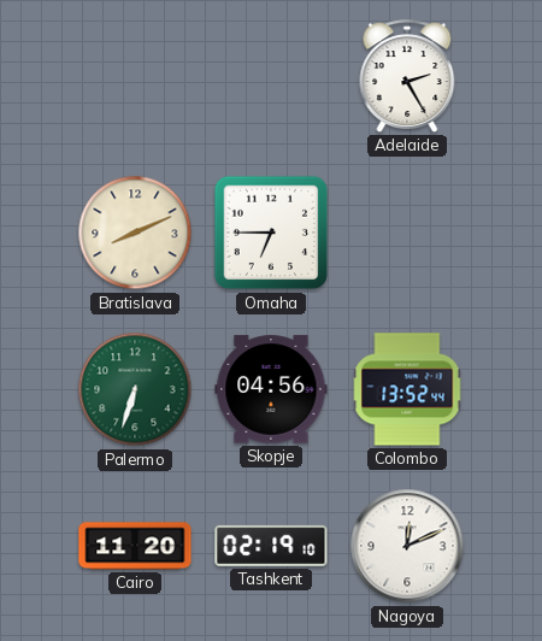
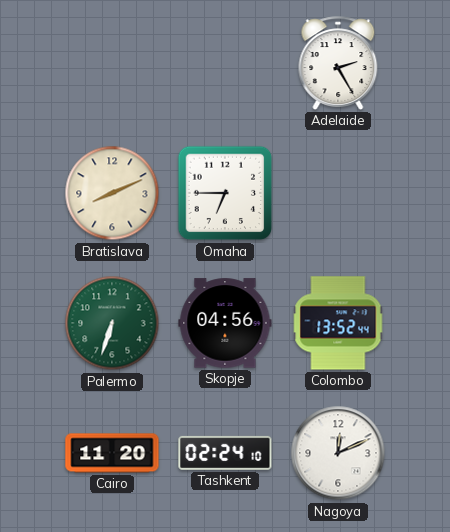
Tashkent: 02:19 -> 02:24 (225, 453)
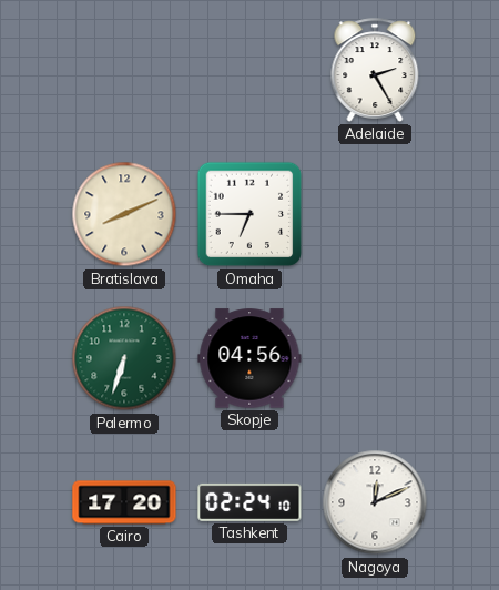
Colombo: 13:52 -> none (338, 323)
Cairo: 11:20 -> 17:20 (124, 502)
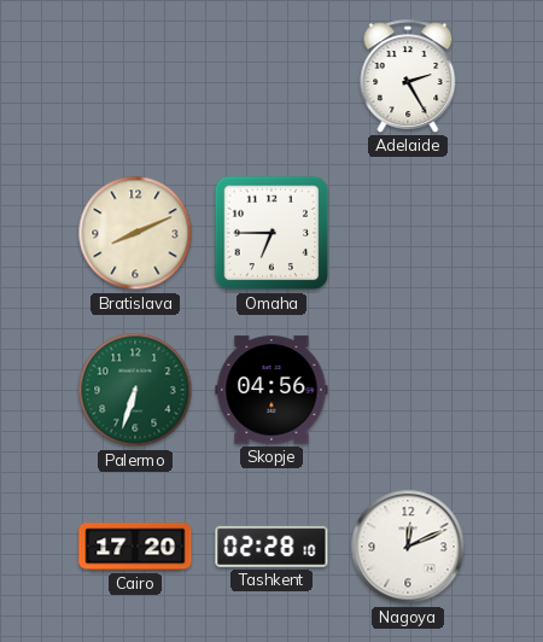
Tashkent: 02:24 -> 02:28 (271, 547)
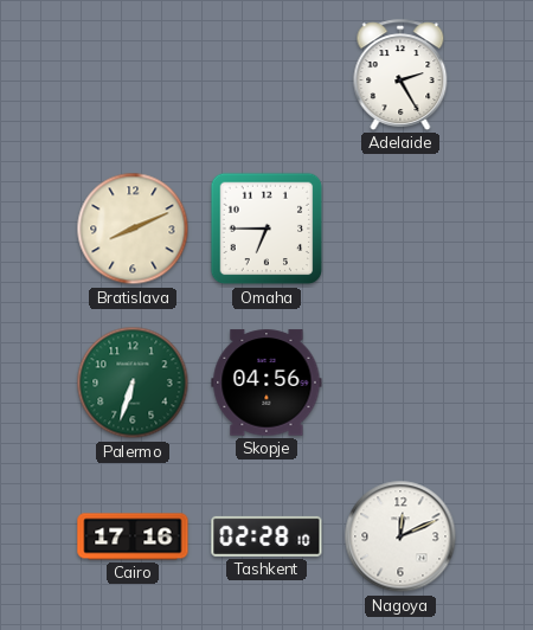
Cairo: 17:20 -> 17:16 (133, 536)
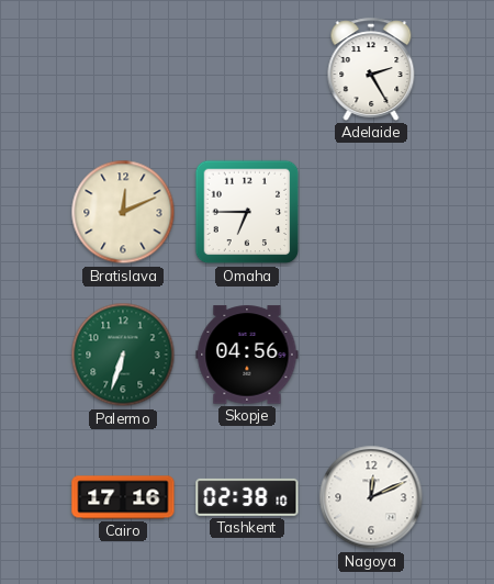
Bratislava: 8:11 -> 12:11 (123, 212)
Tashkent: 02:28 -> 02:38 (247, 497)
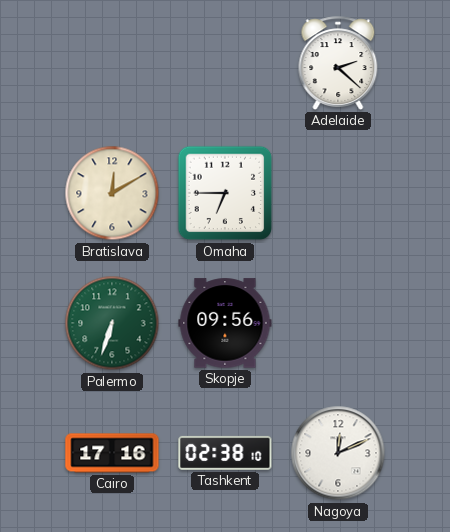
Adelaide: 2:25 -> 2:22 (338, 63)
Bratislava: 12:11 -> 12:10 (112, 193)
Skopje: 04:56 -> 09:56 (225, 323)
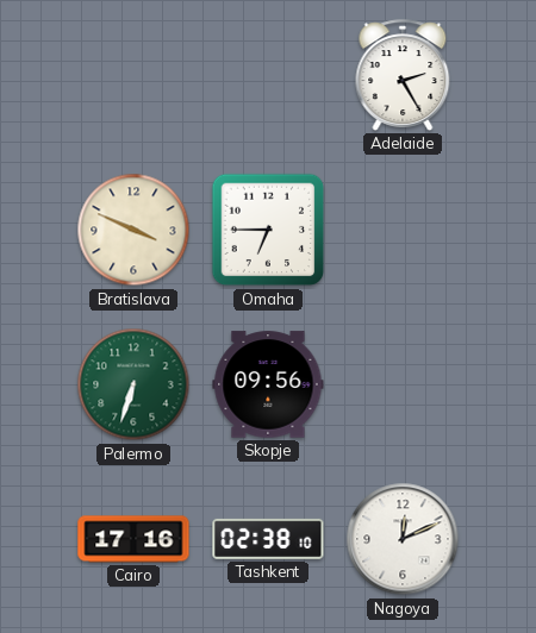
Adelaide: 2:22 -> 2:25 (403, 75)
Bratislava: 12:10 -> 3:49 (133, 230)
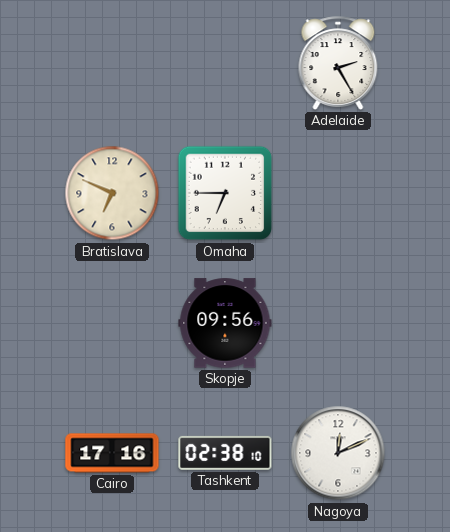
Bratislava: 3:49 -> 6:49 (112, 193)
Palermo: 6:33 -> none (133, 384)
